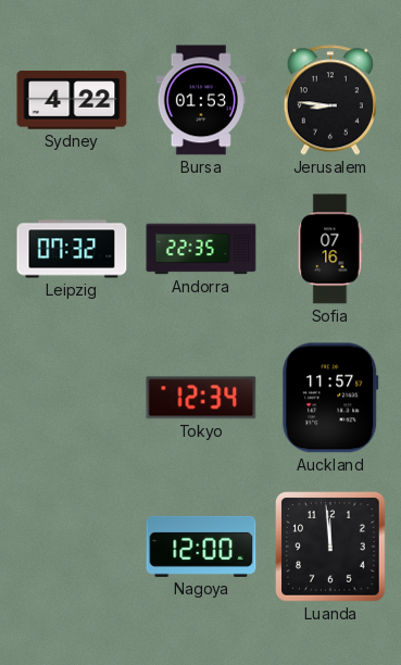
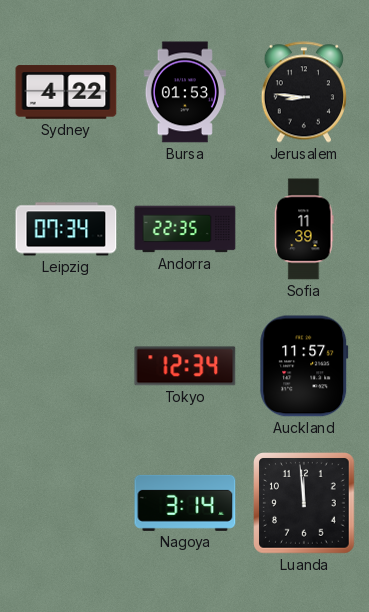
Leipzig: 07:32 -> 07:34 (66, 229)
Sofia: 07:16 -> 11:39 (304, 229)
Nagoya: 12:00 -> 3:14 (185, 503)
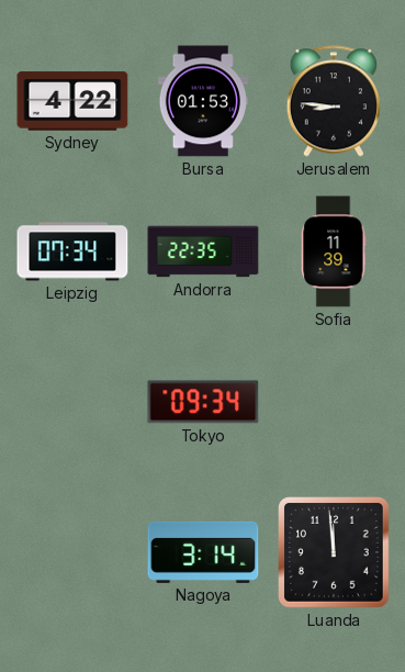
Tokyo: 12:34 -> 09:34 (203, 402)
Auckland: 11:57 -> none (304, 366)
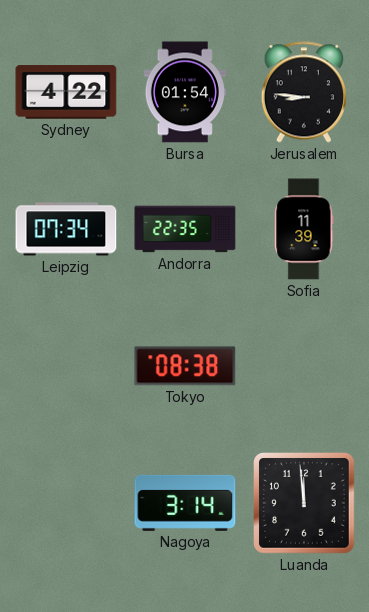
Bursa: 01:53 -> 01:54 (185, 92)
Tokyo: 09:34 -> 08:38 (185, 366)
